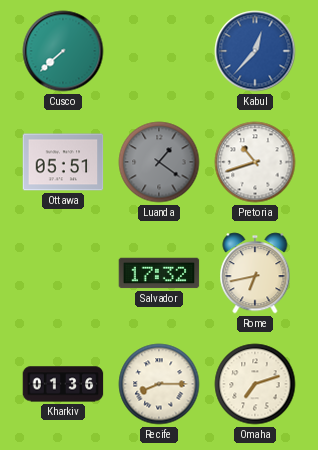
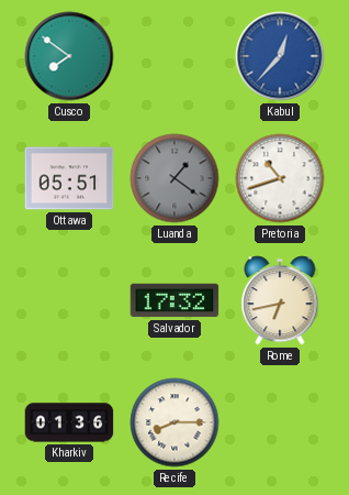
Cusco: 7:38 -> 7:51 (69, 56)
Omaha: 7:12 -> none (255, 384)
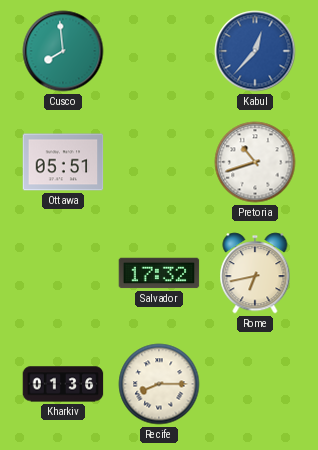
Cusco: 7:51 -> 7:59 (63, 51)
Luanda: 1:21 -> none (174, 178)
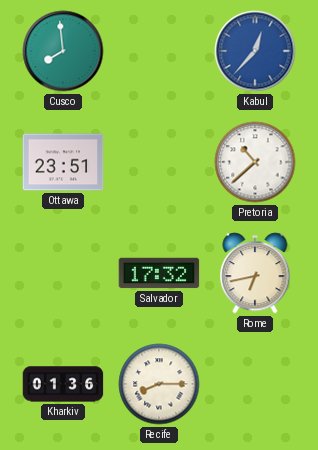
Ottawa: 05:51 -> 23:51 (63, 162)
Pretoria: 10:42 -> 10:38 (255, 162)
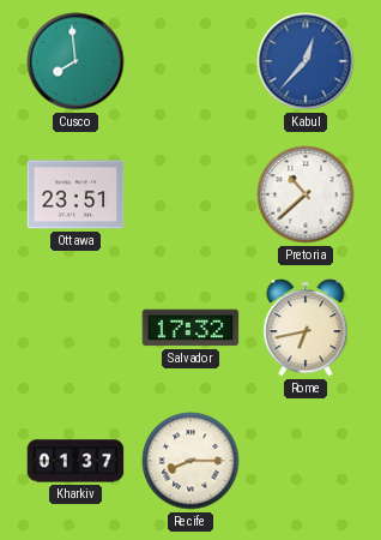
Kharkiv: 01:36 -> 01:37 (75, 461)
